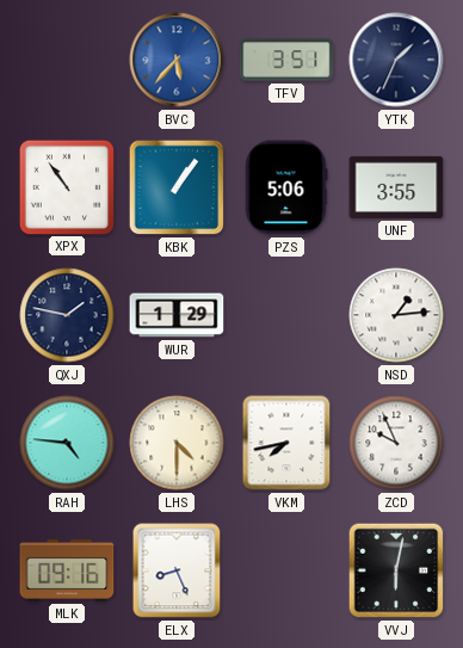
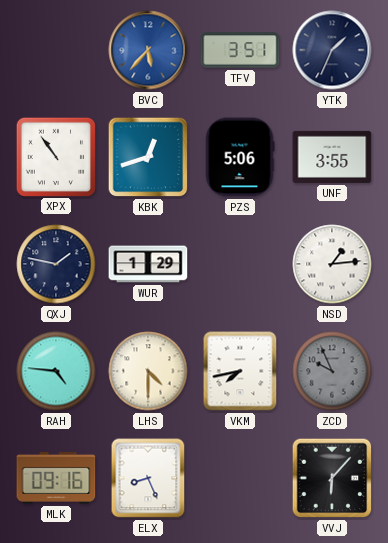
KBK: 1:06 -> 12:42 (148, 157)
ZCD dial: white -> grey (332, 371)
VVJ: 6:02 -> 6:07 (332, 478)
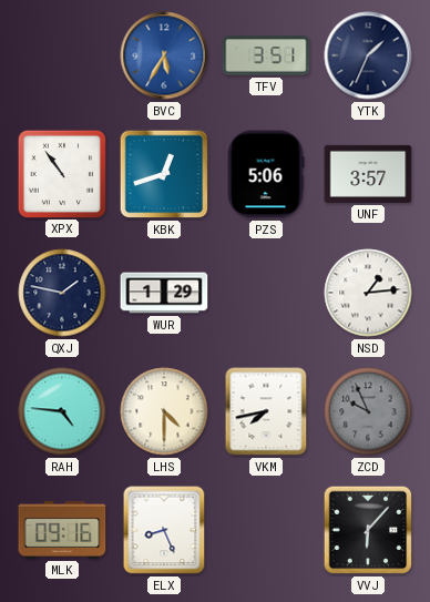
BVC: 5:37 -> 5:35 (164, 55)
UNF: 3:55 -> 3:57 (368, 174)
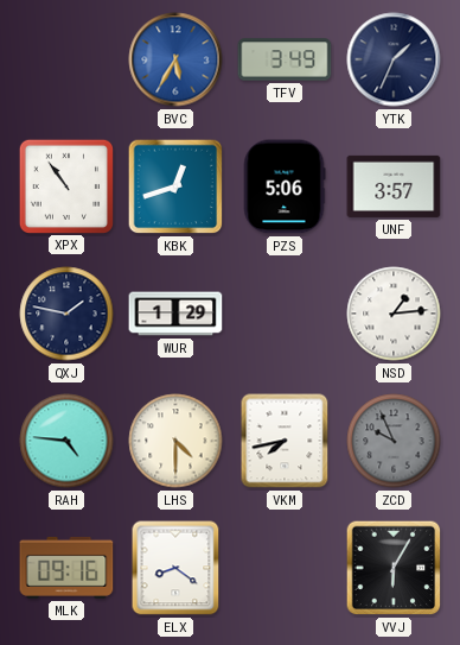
TFV: 3:51 -> 3:49 (285, 59)
ELX: 8:26 -> 8:21 (175, 568)
VVJ: 6:07 -> 6:05 (394, 568)
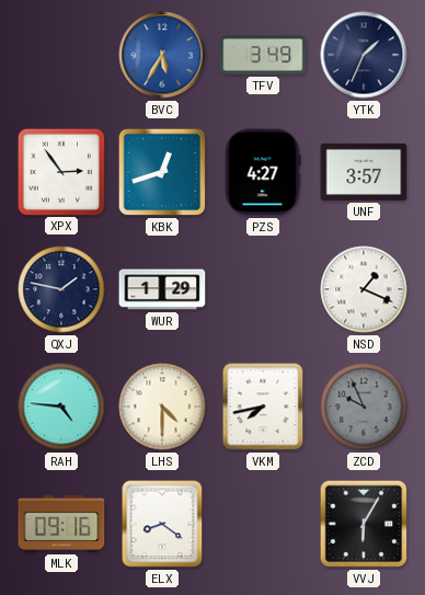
XPX: 10:54 -> 2:54 (60, 171)
PZS: 5:06 -> 4:27 (263, 172)
NSD: 1:14 -> 1:19 (364, 289)
